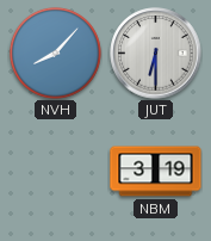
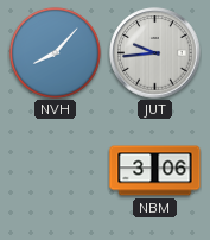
JUT: 6:30 -> 9:44 (155, 53)
NBM: 3:19 -> 3:06 (155, 171)
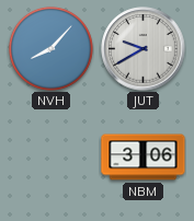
JUT: 9:44 -> 9:40 (144, 49)
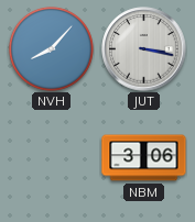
JUT: 9:40 -> 3:17 (144, 49)
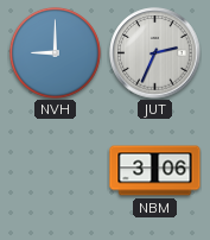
NVH: 8:07 -> 9:00 (55, 52)
JUT: 3:17 -> 2:34 (155, 53)
